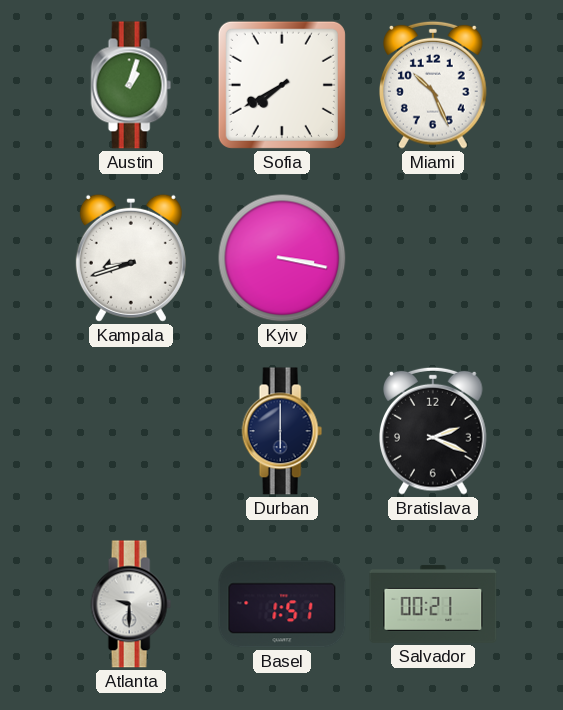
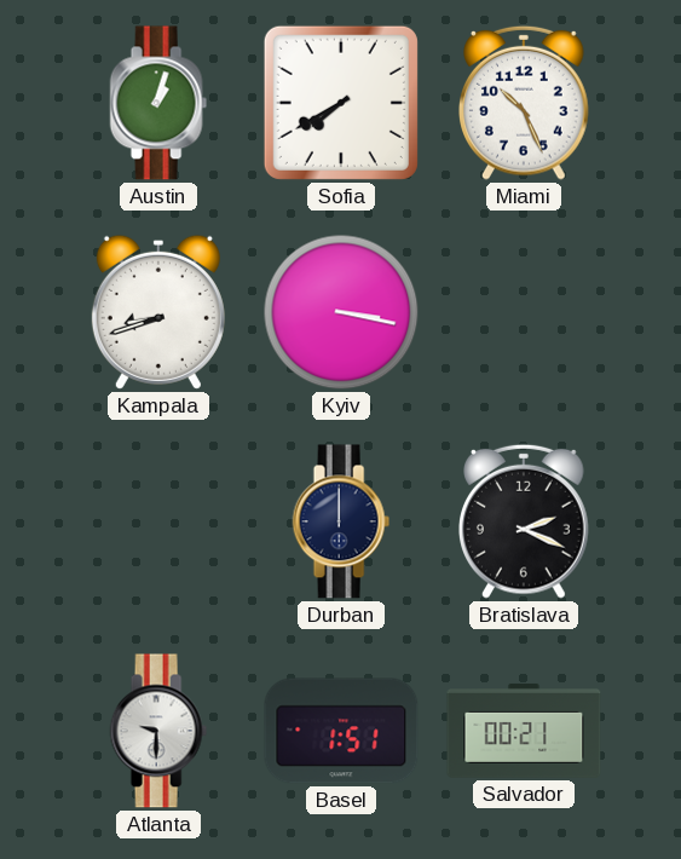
Durban: 6:00 -> 12:00 (341, 521)
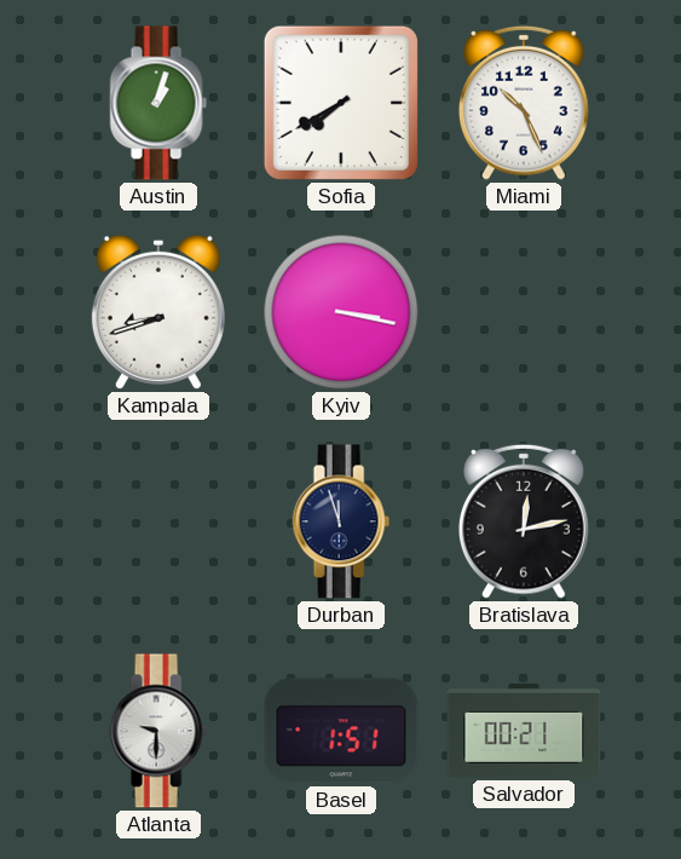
Durban: 12:00 -> 11:57 (341, 521)
Bratislava: 2:19 -> 12:13 (525, 521)
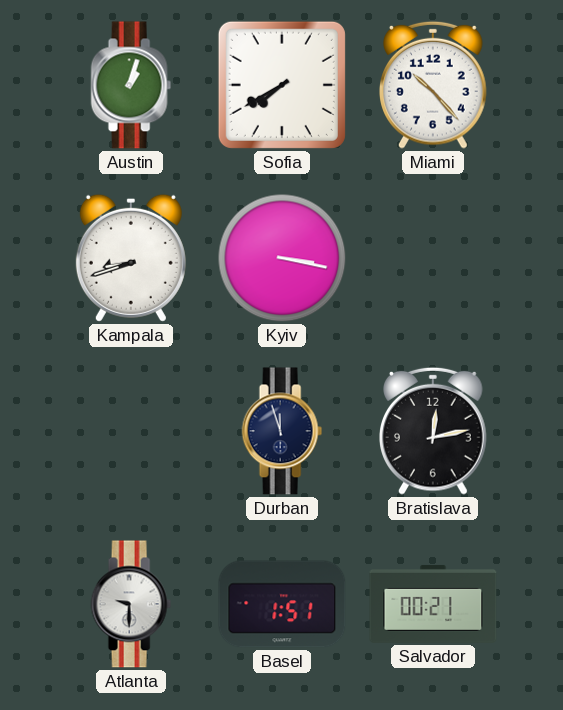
Miami: 10:26 -> 10:23 (434, 85)
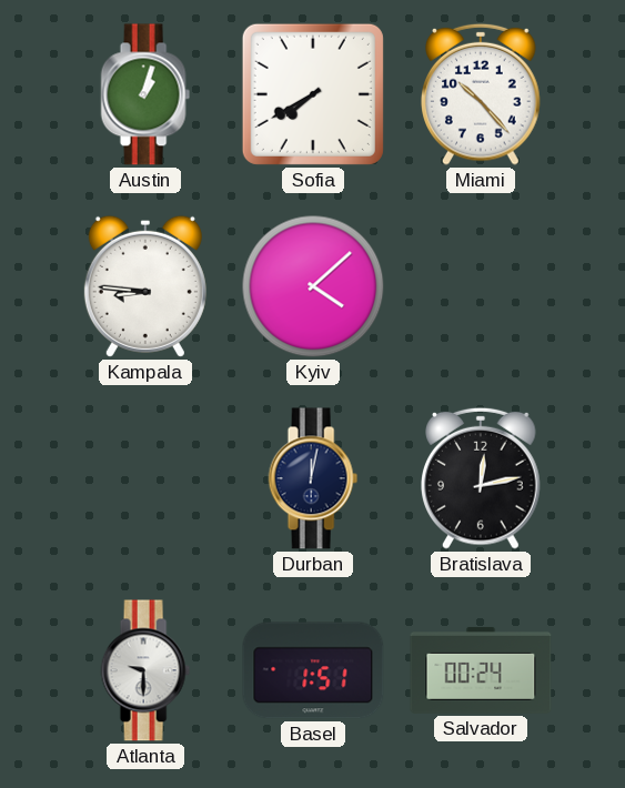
Kampala: 8:42 -> 8:46 (145, 286)
Kyiv: 3:17 -> 4:08 (313, 286)
Durban: 11:57 -> 12:02 (313, 478)
Salvador: 00:21 -> 00:24 (481, 670)
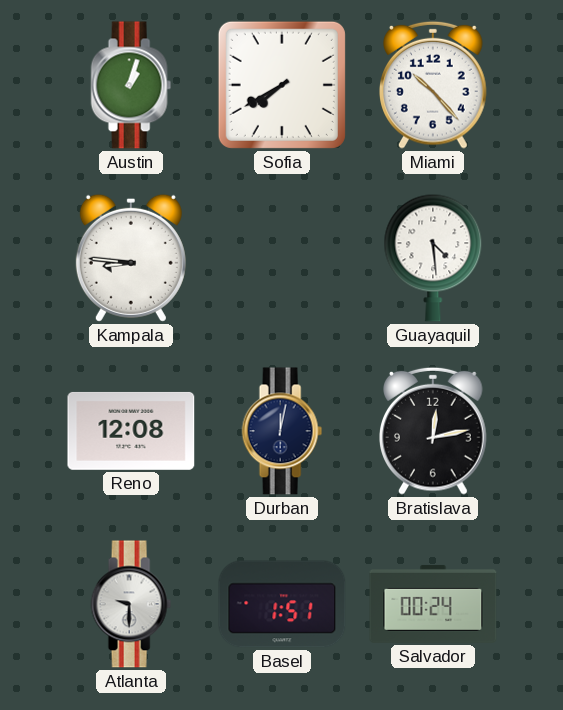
Kyiv: 4:08 -> none (313, 286)
Guayaquil: none -> 4:29 (433, 258)
Reno: none -> 12:08 (131, 431)
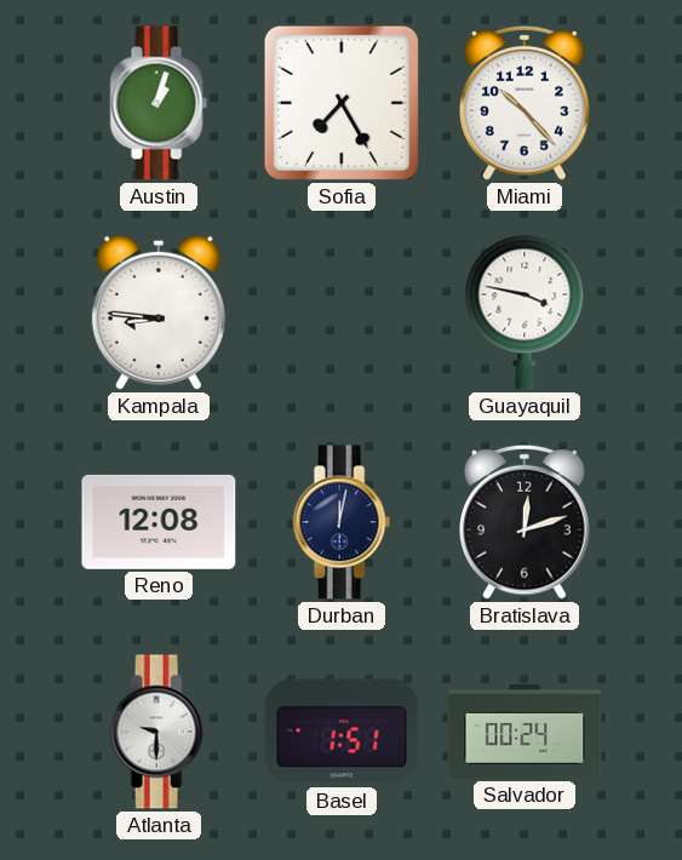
Sofia: 7:40 -> 7:25 (342, 103)
Guayaquil: 4:29 -> 3:47 (525, 313)
Bratislava: 12:13 -> 12:12 (526, 522)
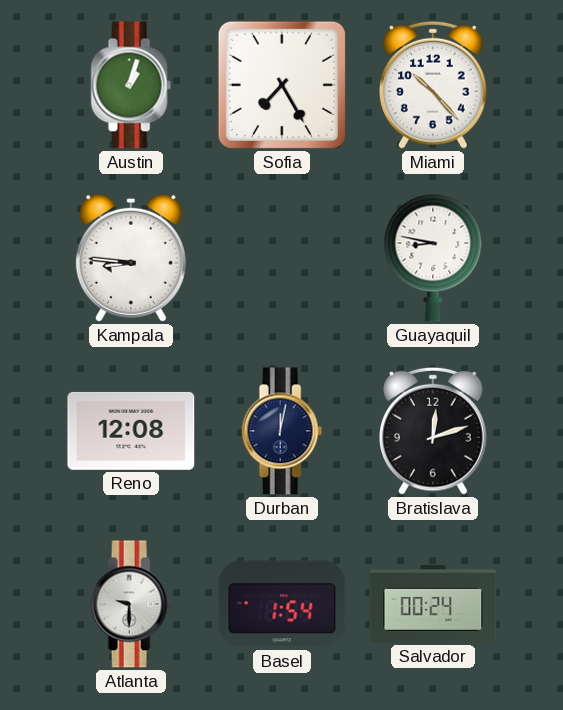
Guayaquil: 3:47 -> 8:47 (433, 258)
Basel: 1:51 -> 1:54 (282, 604)
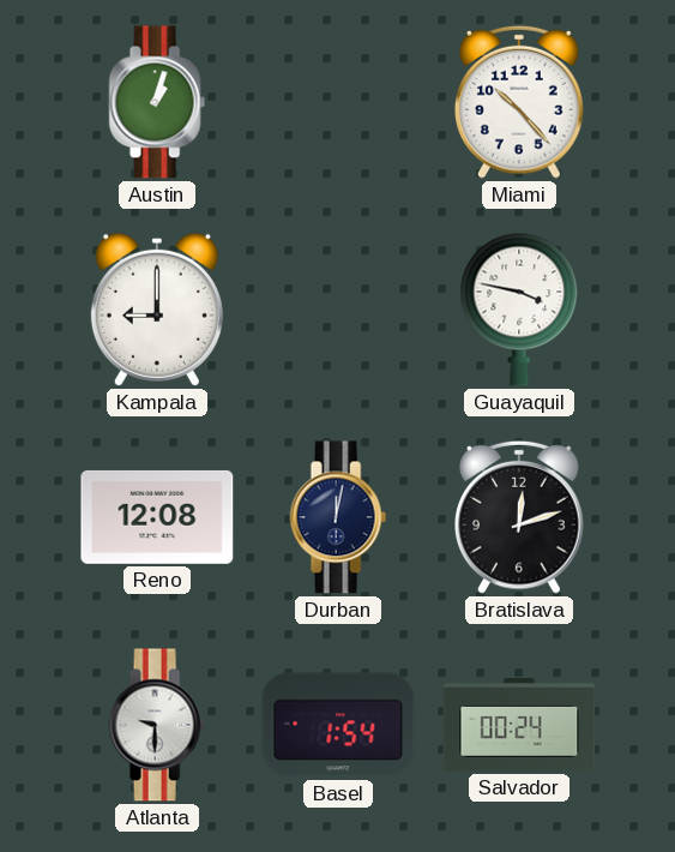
Sofia: 7:25 -> none (282, 85)
Kampala: 8:46 -> 9:00 (157, 310)
Guayaquil: 8:47 -> 3:47 (519, 310)
